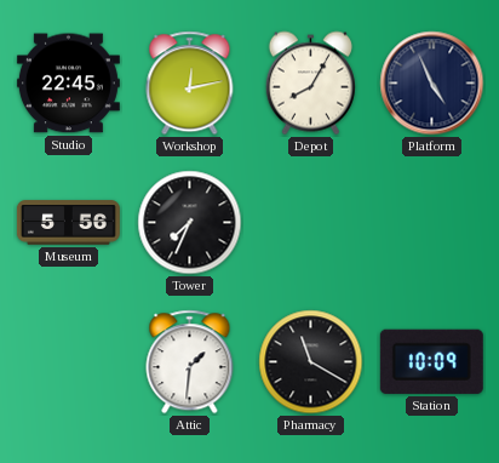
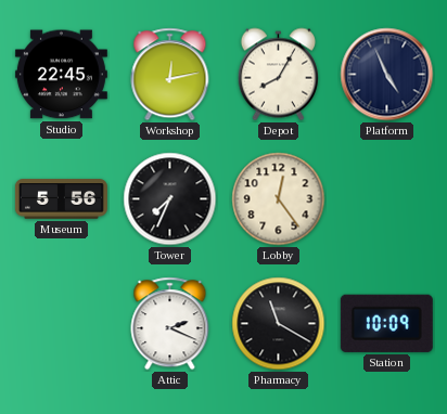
Lobby: none -> 12:24 (279, 199)
Attic: 1:31 -> 2:19 (170, 324)
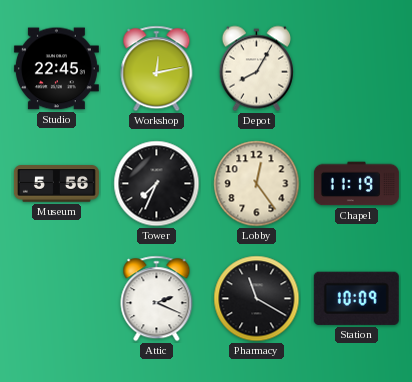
Platform: 4:56 -> none (387, 75)
Chapel: none -> 11:19 (356, 184)
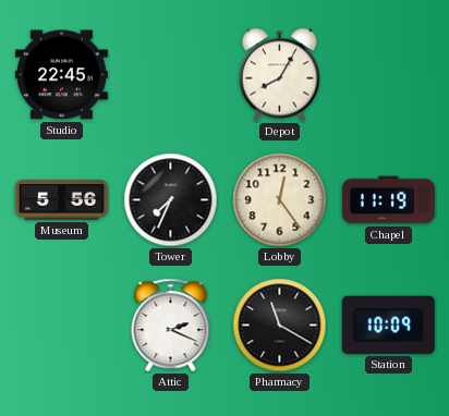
Workshop: 12:13 -> none (157, 69)
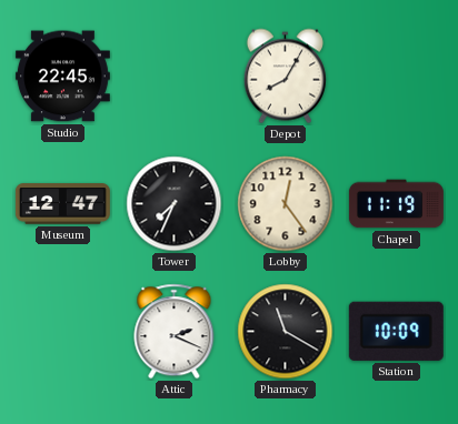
Museum: 5:56 -> 12:47 (62, 204)
